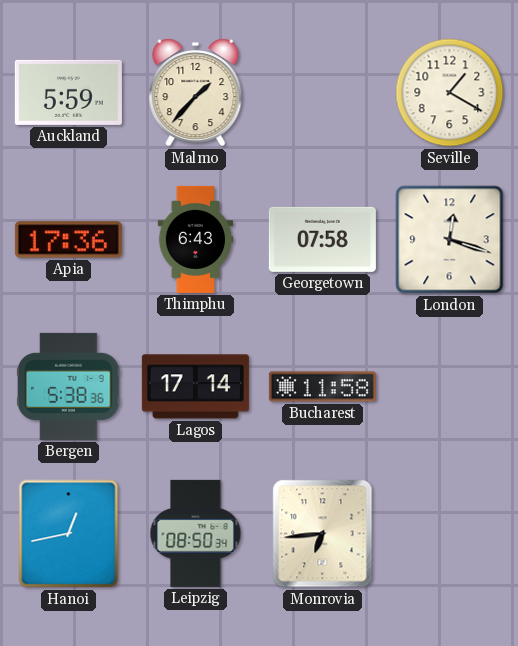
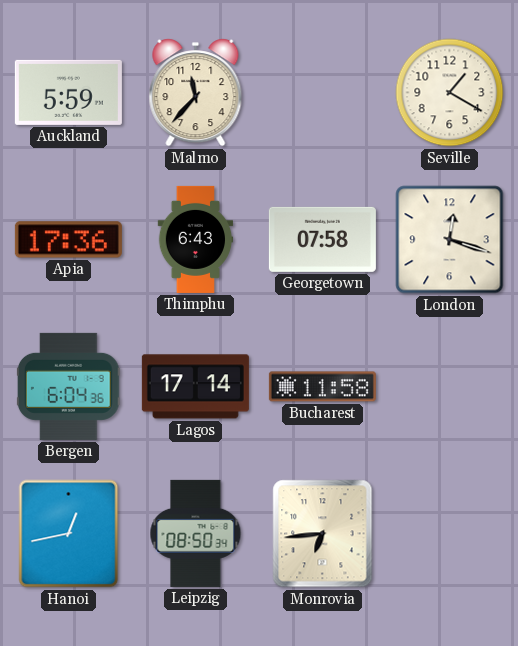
Malmo: 1:37 -> 11:37 (196, 93)
Bergen: 5:38 -> 6:04 (68, 386)
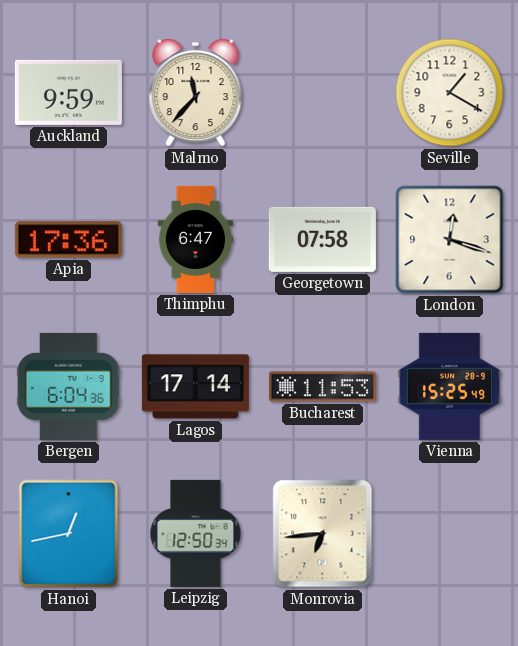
Auckland: 5:59 -> 9:59 (68, 92)
Thimphu: 6:43 -> 6:47 (196, 239)
Bucharest: 11:58 -> 11:53 (322, 387)
Vienna: none -> 15:25 (450, 386)
Leipzig: 08:50 -> 12:50 (196, 533)
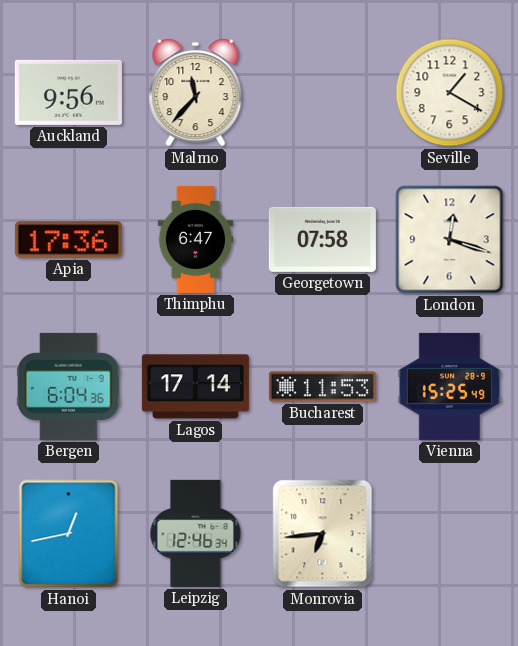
Auckland: 9:59 -> 9:56 (68, 92)
Leipzig: 12:50 -> 12:46 (196, 533)
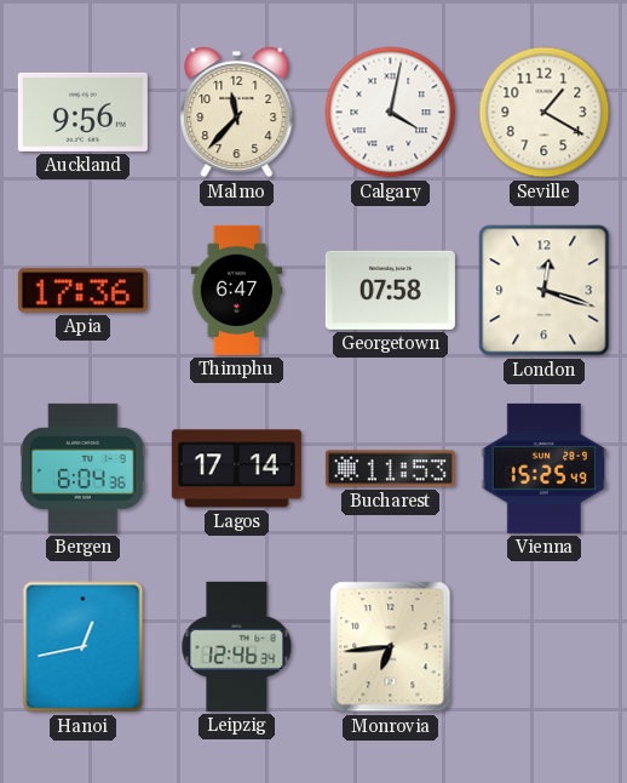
Calgary: none -> 4:02 (391, 113)
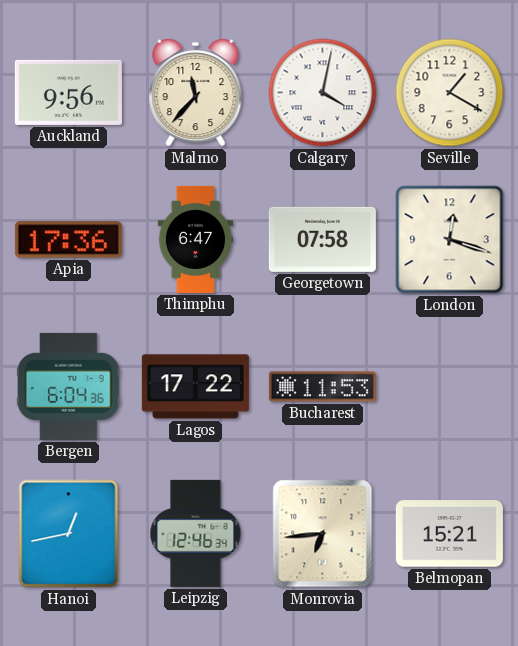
Lagos: 17:14 -> 17:22 (195, 387)
Vienna: 15:25 -> none (545, 468)
Belmopan: none -> 15:21 (449, 534)
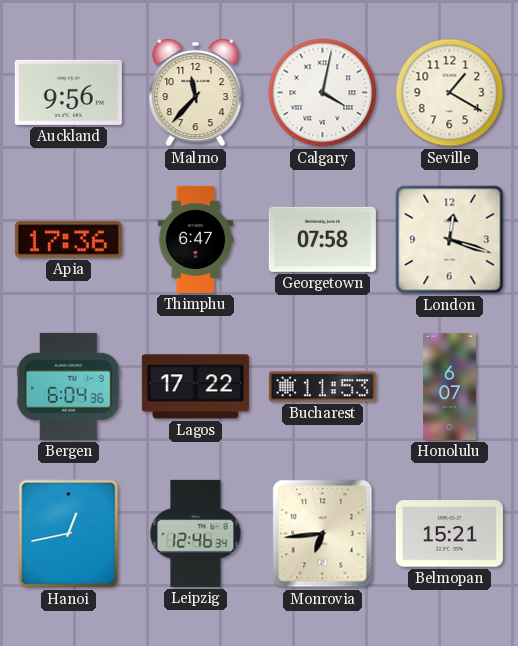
Honolulu: none -> 6:07 (450, 386)
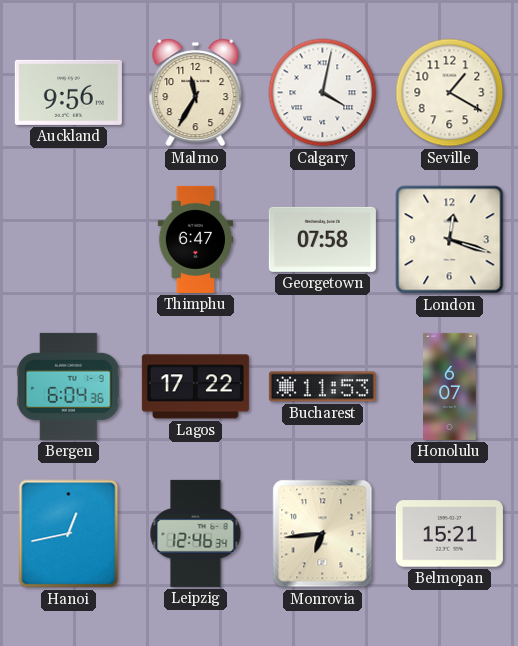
Malmo: 11:37 -> 11:35 (196, 93)
Apia: 17:36 -> none (68, 240)
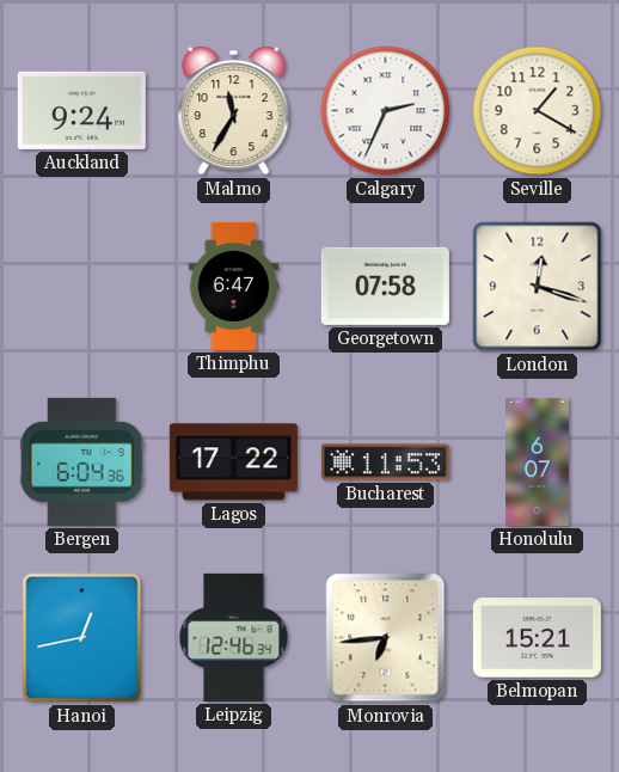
Auckland: 9:56 -> 9:24 (81, 110)
Calgary: 4:02 -> 2:34 (386, 111)
